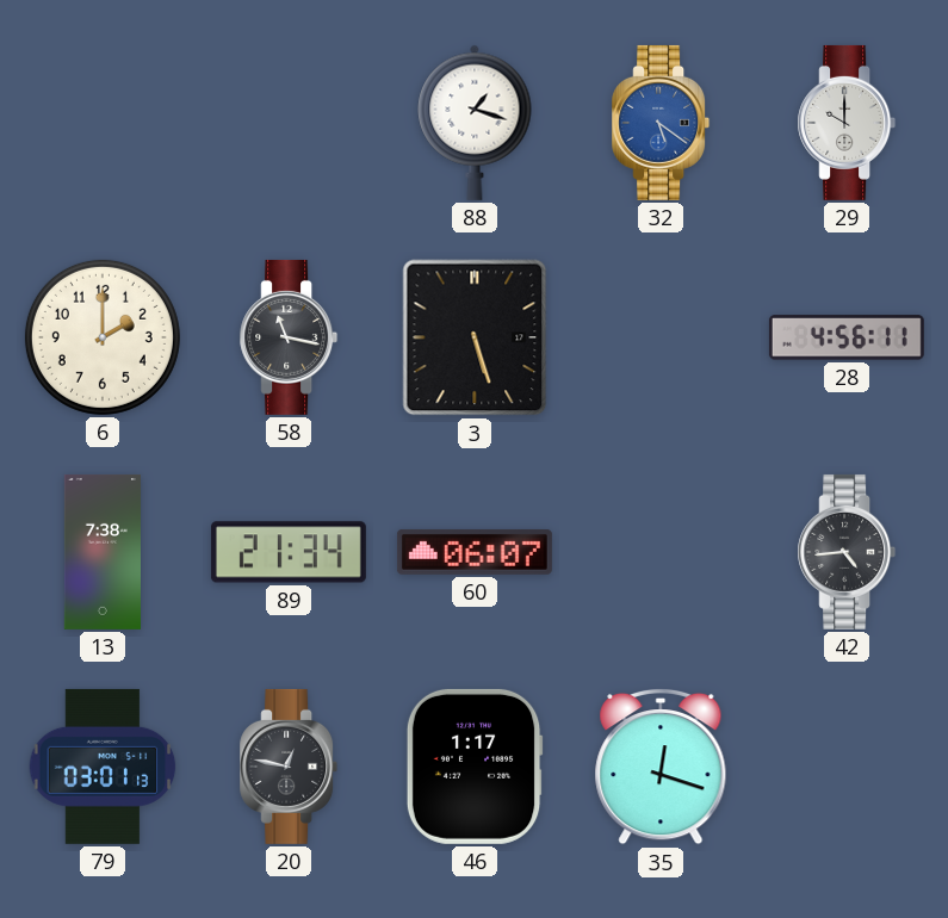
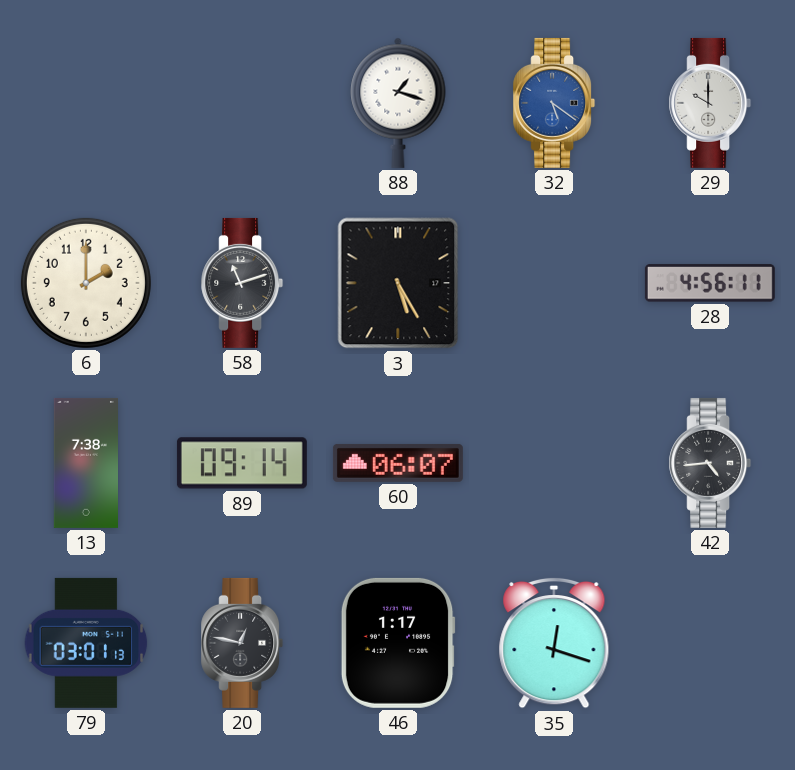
58: 11:17 -> 11:12 (242, 283)
3: 5:27 -> 5:25 (398, 283)
89: 21:34 -> 09:14 (242, 463)
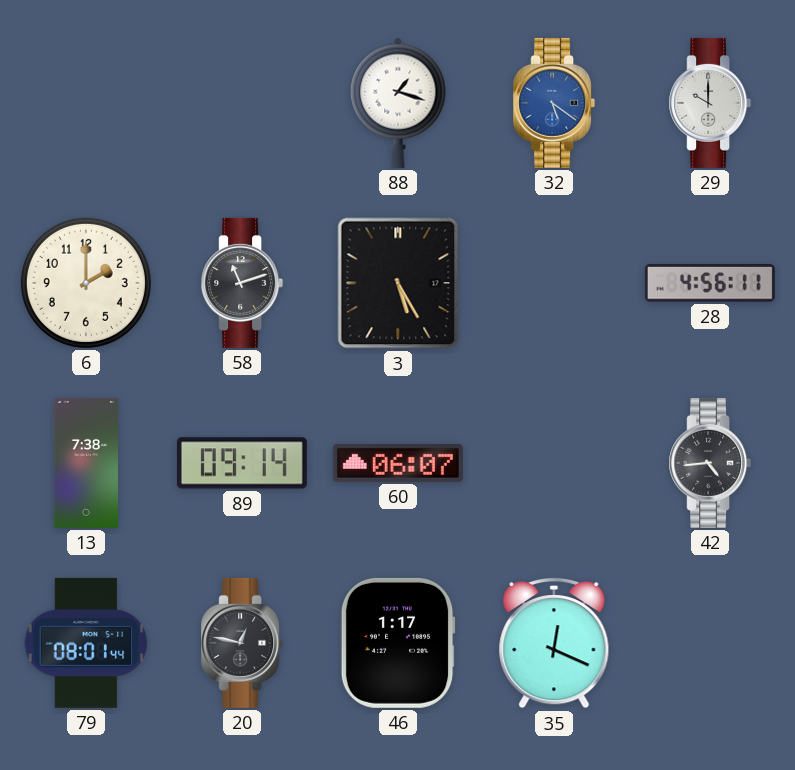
79: 03:01 -> 08:01 (86, 643)
35: 12:18 -> 12:19 (554, 643)
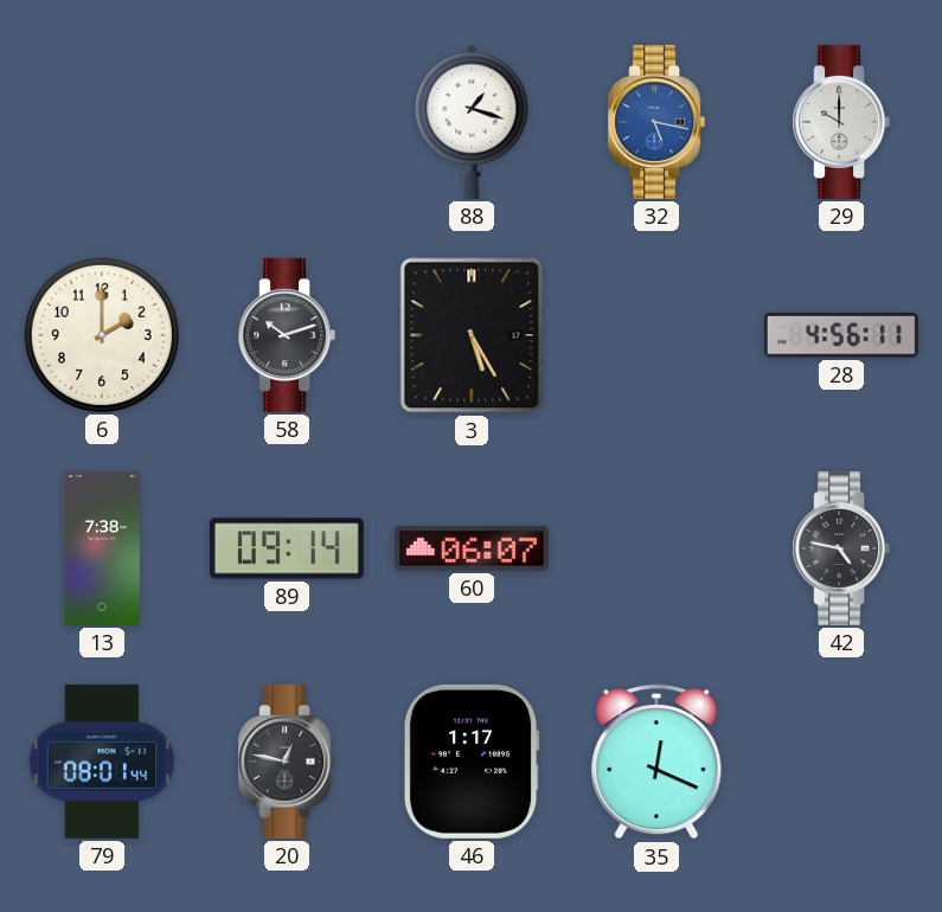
32: 5:21 -> 5:17 (656, 122)
58: 11:12 -> 10:12 (287, 335)
42: 4:44 -> 4:47 (841, 548)
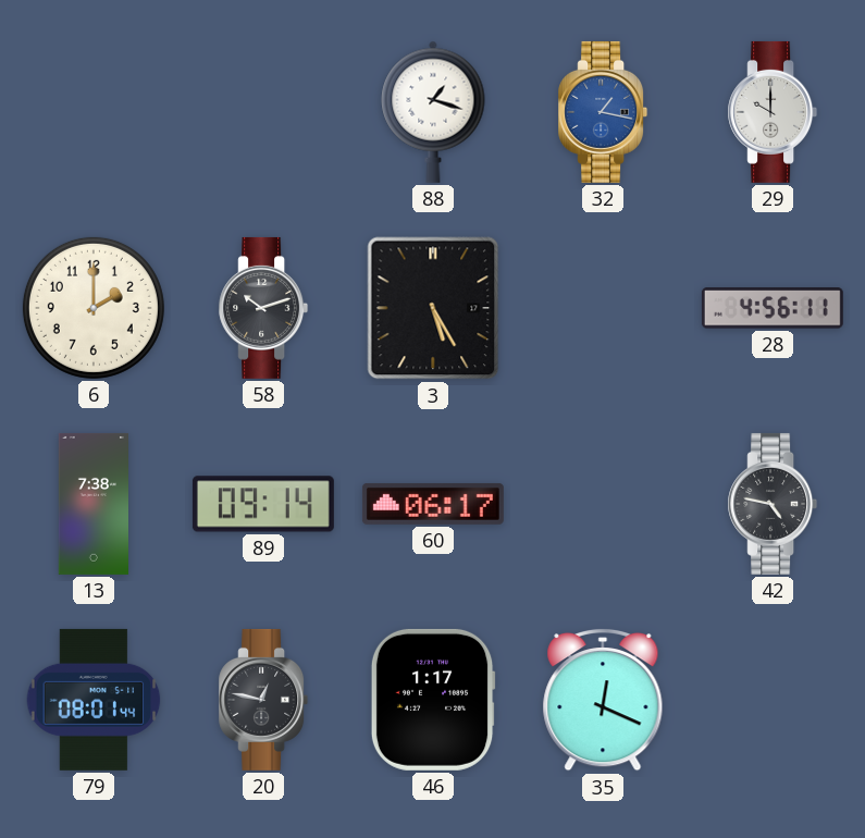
32: 5:17 -> 1:17 (603, 112)
60: 06:07 -> 06:17 (433, 504)
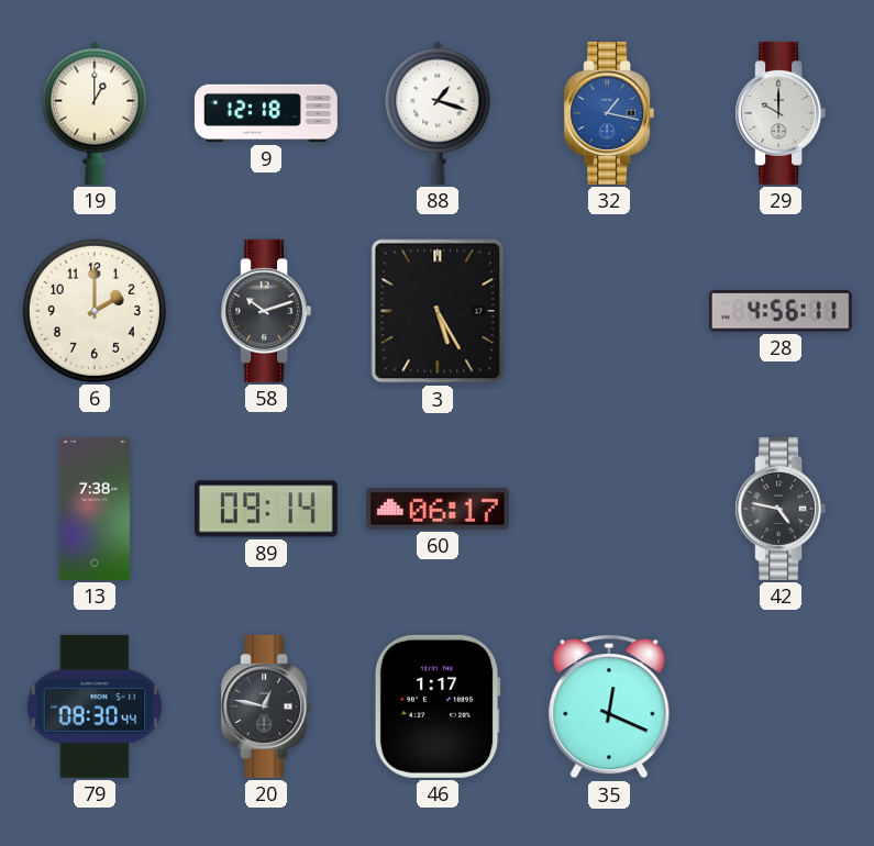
19: none -> 1:00 (95, 113)
9: none -> 12:18 (266, 113)
79: 08:01 -> 08:30 (95, 706)
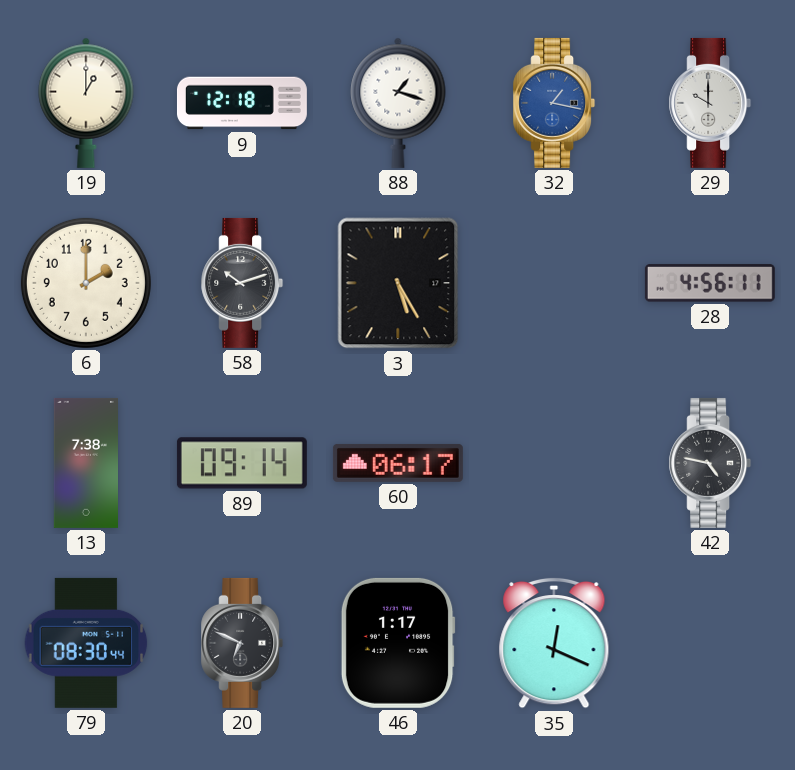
20: 12:47 -> 6:49 (242, 643)
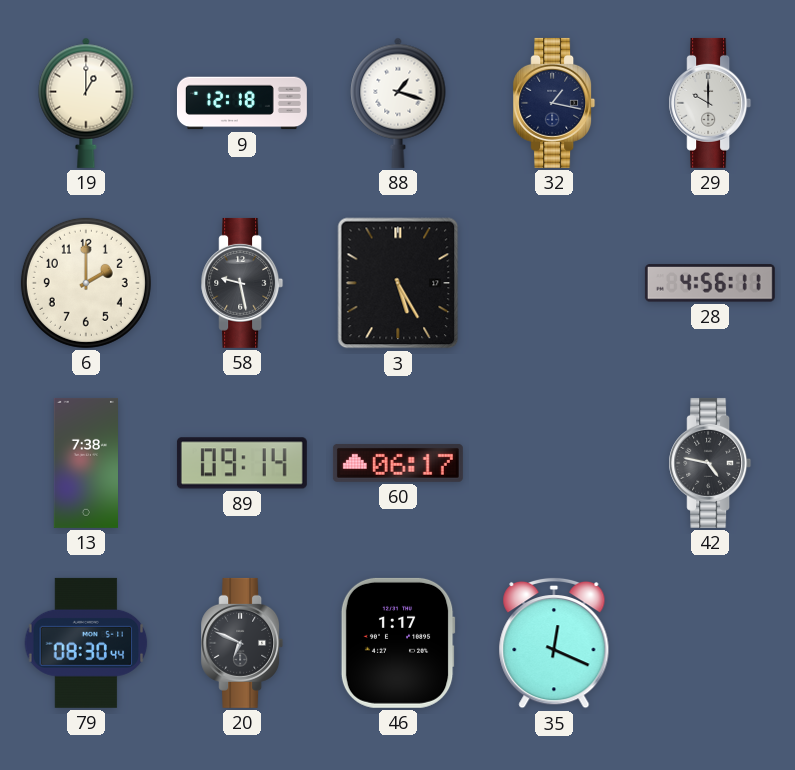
32 dial: blue -> navy (554, 103)
58: 10:12 -> 9:28 (242, 283)
